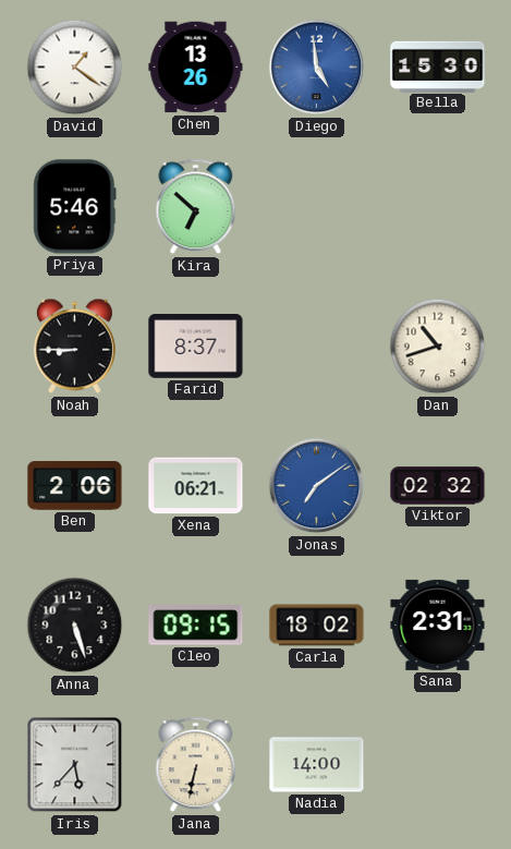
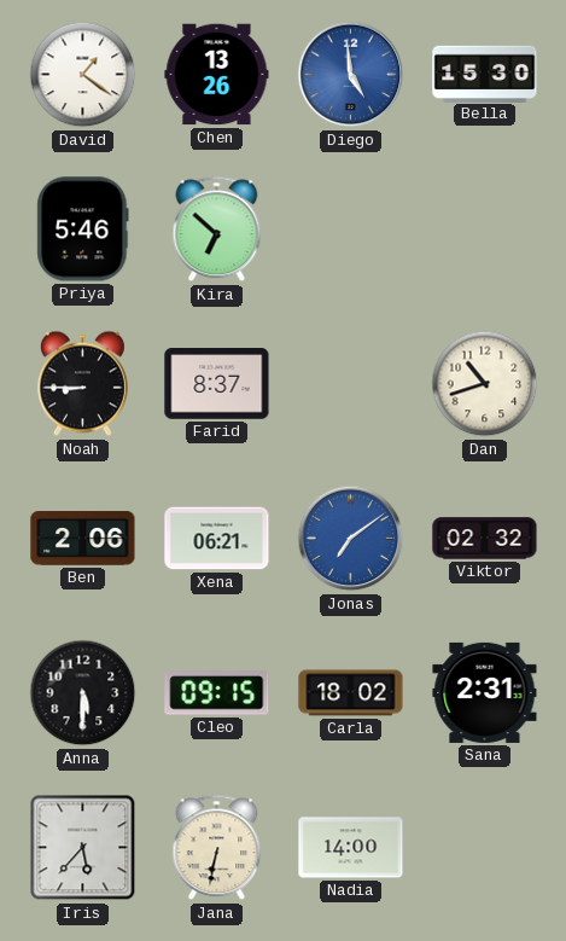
Anna: 5:27 -> 5:30 (83, 693)
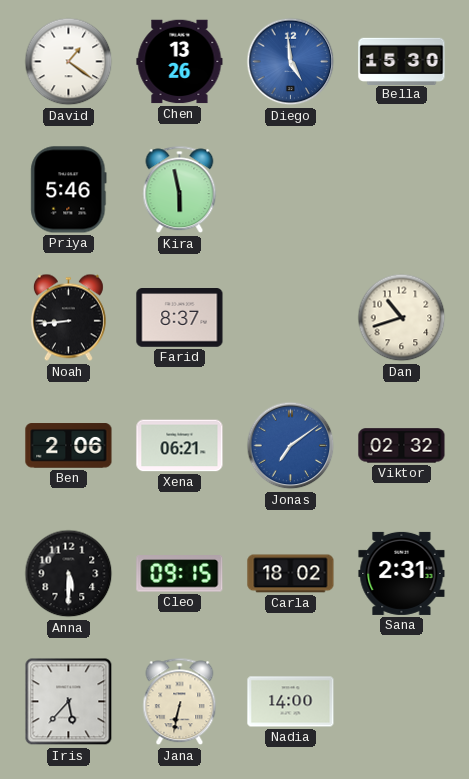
Kira: 6:52 -> 5:58 (180, 190)
Noah: 8:45 -> 8:44 (68, 318)
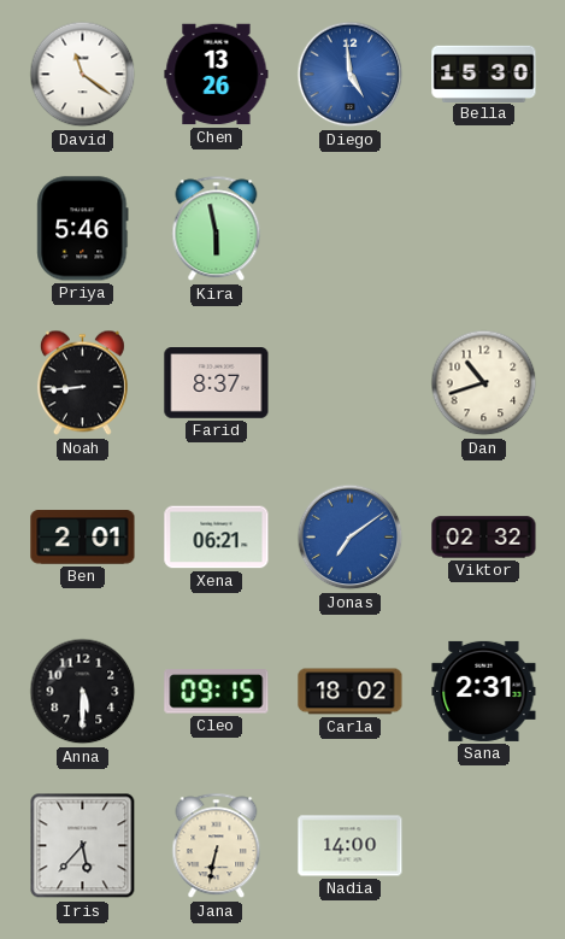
David: 1:21 -> 11:21 (83, 75)
Ben: 2:06 -> 2:01 (83, 538)
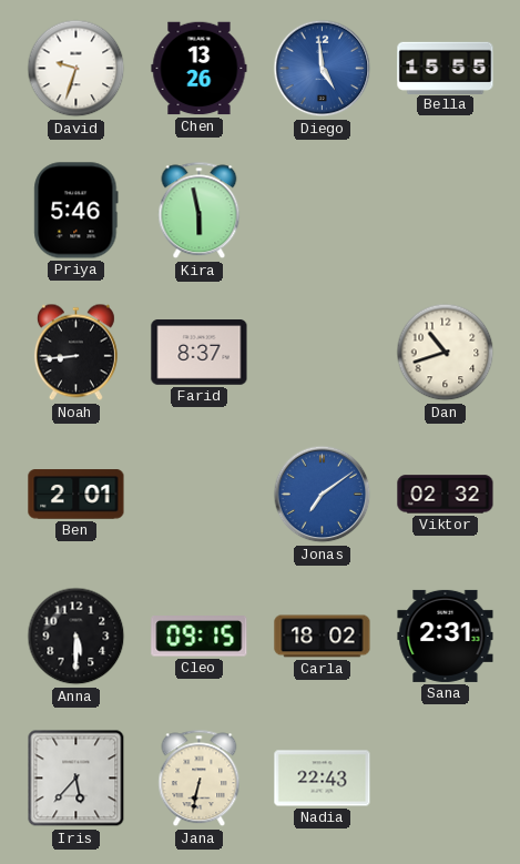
David: 11:21 -> 9:33 (77, 69)
Bella: 15:30 -> 15:55 (446, 68)
Xena: 06:21 -> none (217, 538)
Nadia: 14:00 -> 22:43 (323, 779)
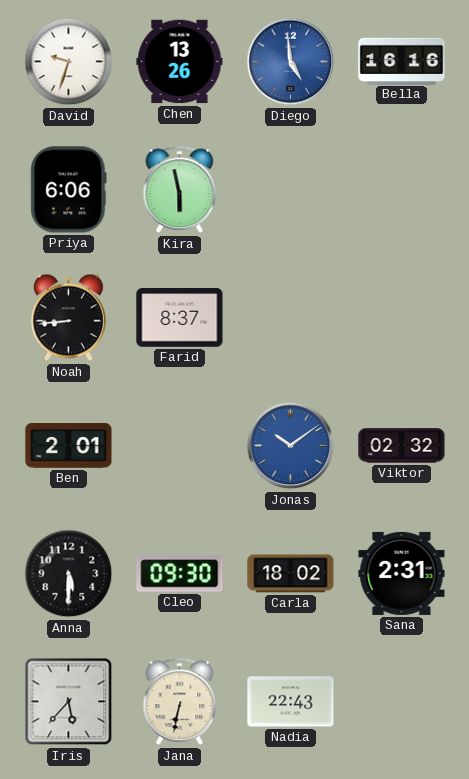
Bella: 15:55 -> 16:16 (402, 61)
Priya: 5:46 -> 6:06 (69, 190)
Dan: 10:42 -> none (446, 353)
Jonas: 7:09 -> 10:09 (291, 446)
Cleo: 09:15 -> 09:30 (180, 574)
